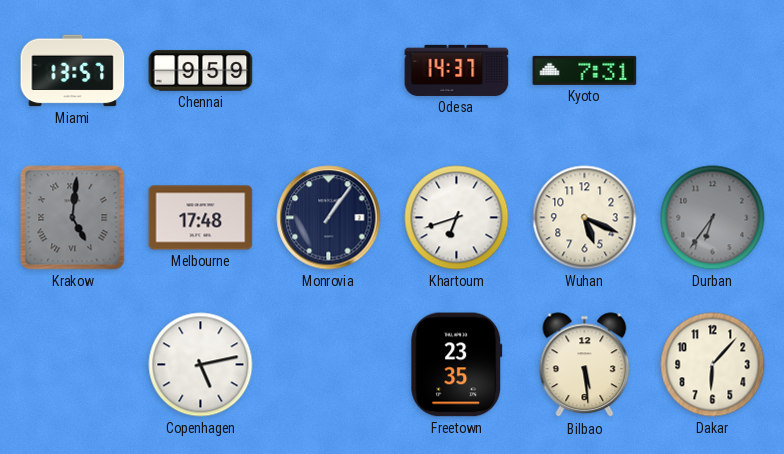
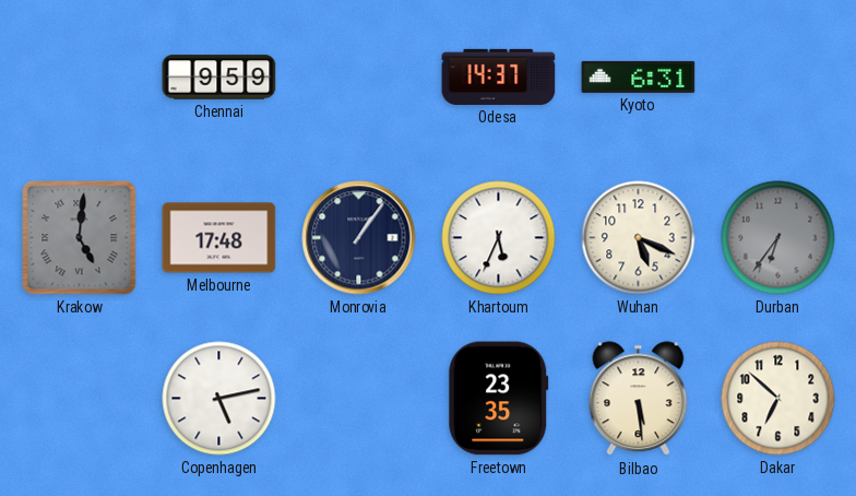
Miami: 13:57 -> none (73, 71)
Kyoto: 7:31 -> 6:31 (639, 76)
Khartoum: 6:42 -> 5:34 (499, 238)
Dakar: 6:07 -> 6:52 (778, 399)
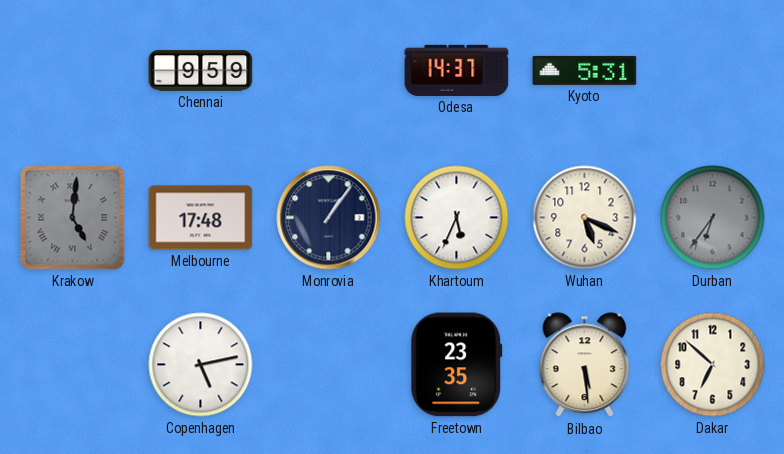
Kyoto: 6:31 -> 5:31 (585, 70)
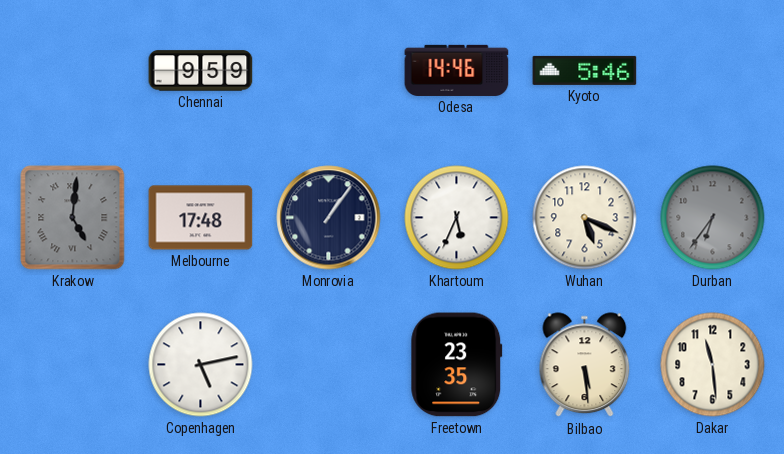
Odesa: 14:37 -> 14:46 (457, 70)
Kyoto: 5:31 -> 5:46 (585, 70)
Dakar: 6:52 -> 11:29 (713, 365)
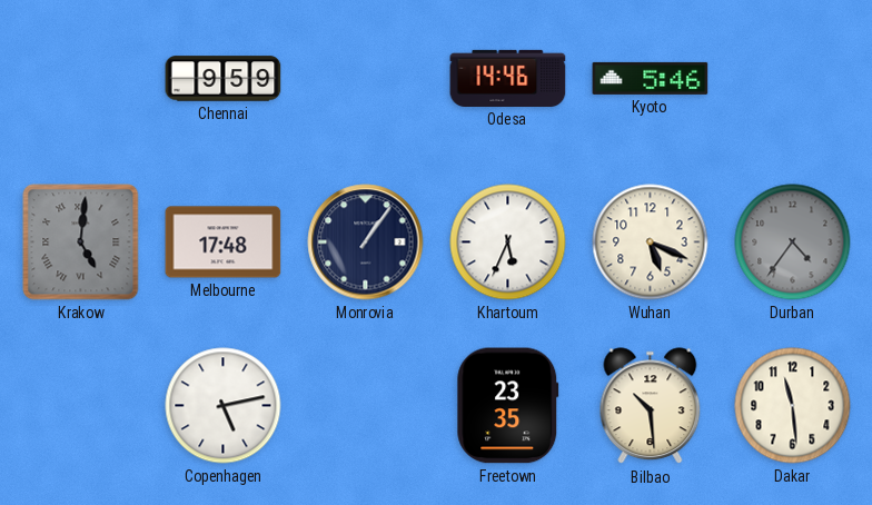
Durban: 6:36 -> 4:36 (793, 242)
Bilbao: 5:29 -> 10:29 (651, 406)
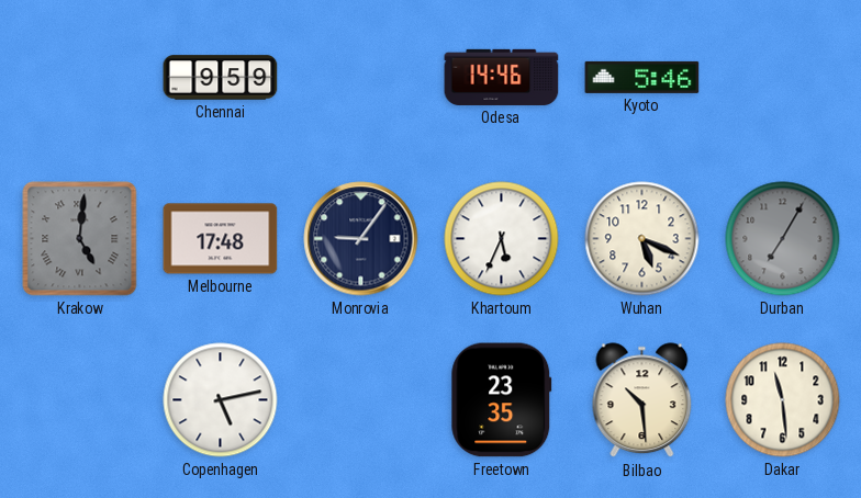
Monrovia: 1:06 -> 9:06 (361, 239)
Durban: 4:36 -> 7:05 (783, 239)
